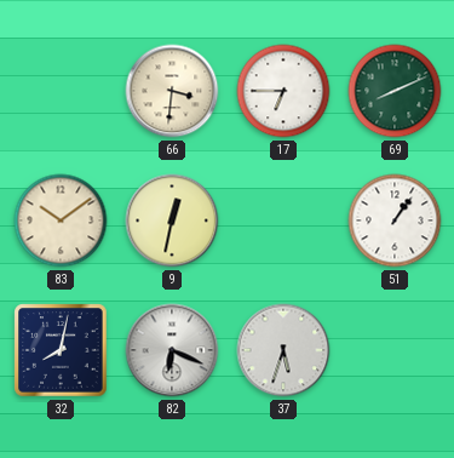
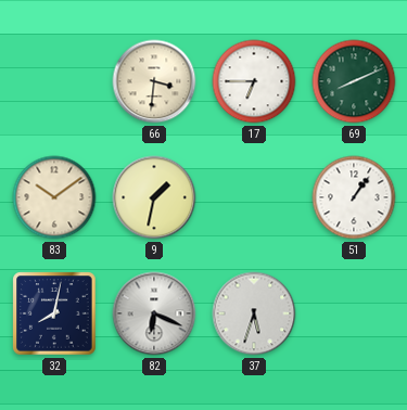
9: 12:32 -> 1:32 (154, 197)
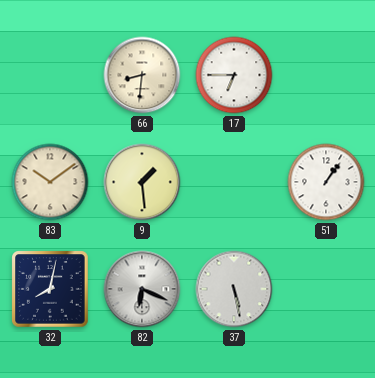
66: 3:31 -> 8:31 (142, 75)
69: 8:11 -> none (354, 81)
9: 1:32 -> 1:29 (142, 182)
37: 5:33 -> 5:28 (234, 289)
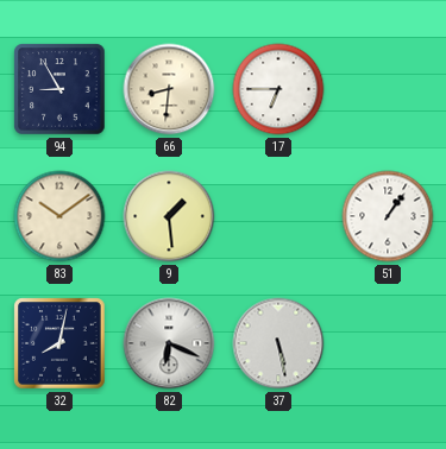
94: none -> 8:55 (59, 89)
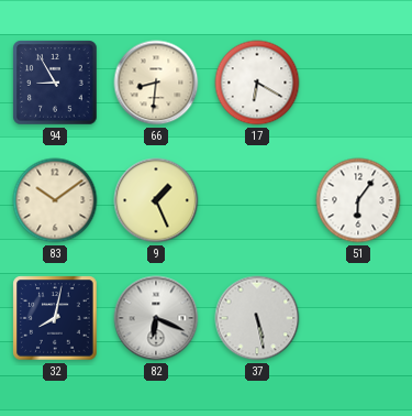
17: 6:45 -> 6:20 (257, 83)
9: 1:29 -> 1:26 (156, 200)
51: 1:06 -> 6:06 (358, 200)
